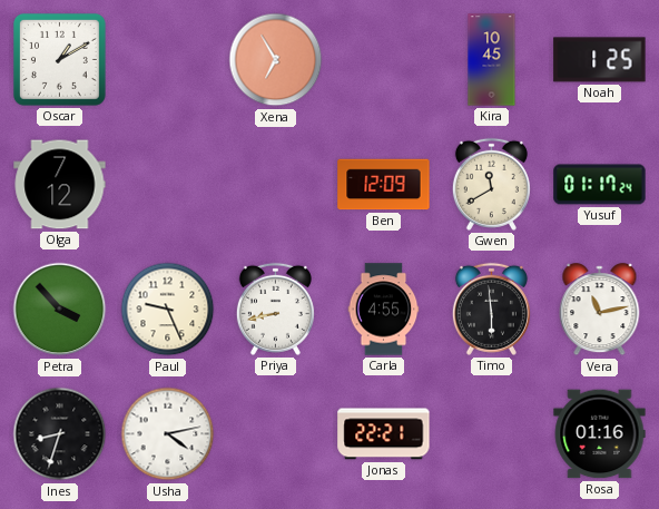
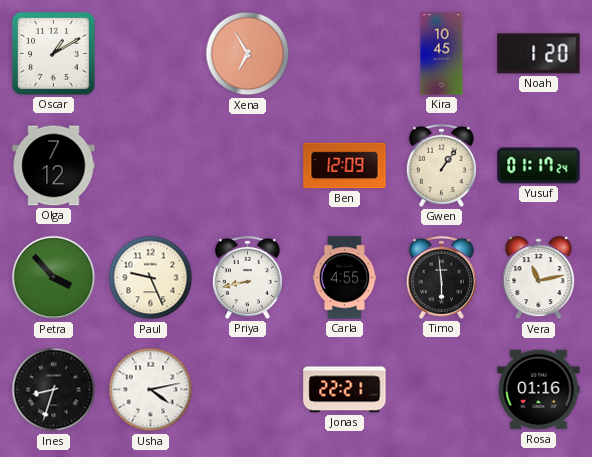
Noah: 1:25 -> 1:20 (539, 54)
Gwen: 11:40 -> 1:06 (441, 165)
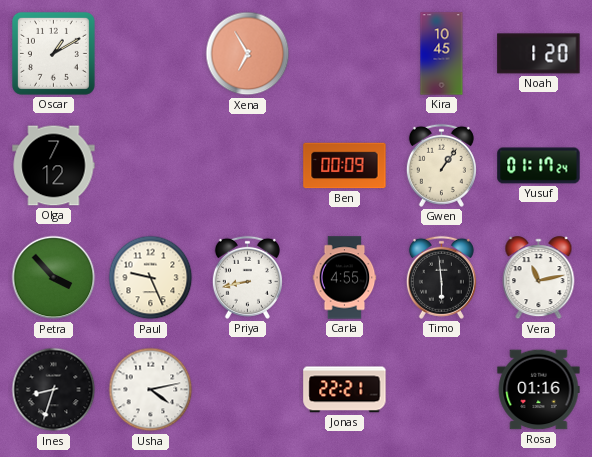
Ben: 12:09 -> 00:09 (345, 166)
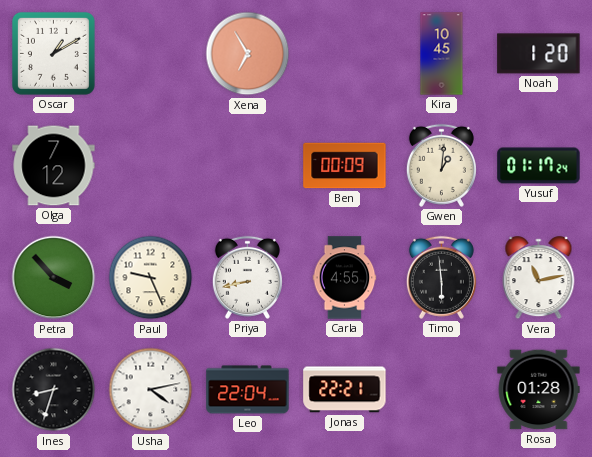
Gwen: 1:06 -> 1:01 (441, 165)
Leo: none -> 22:04 (248, 390)
Rosa: 01:16 -> 01:28 (539, 390)
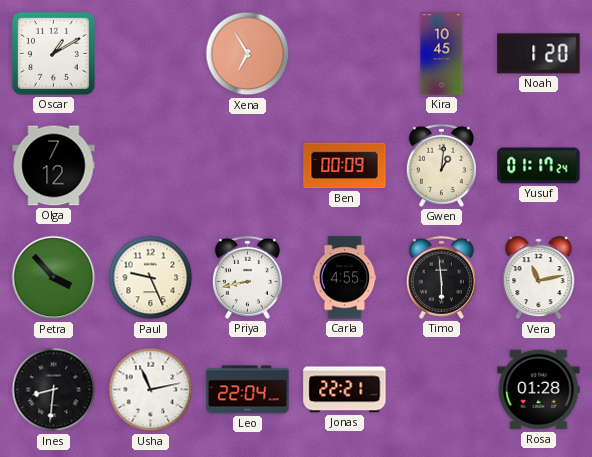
Ines: 8:33 -> 8:31 (54, 390)
Usha: 4:13 -> 11:13 (151, 390)
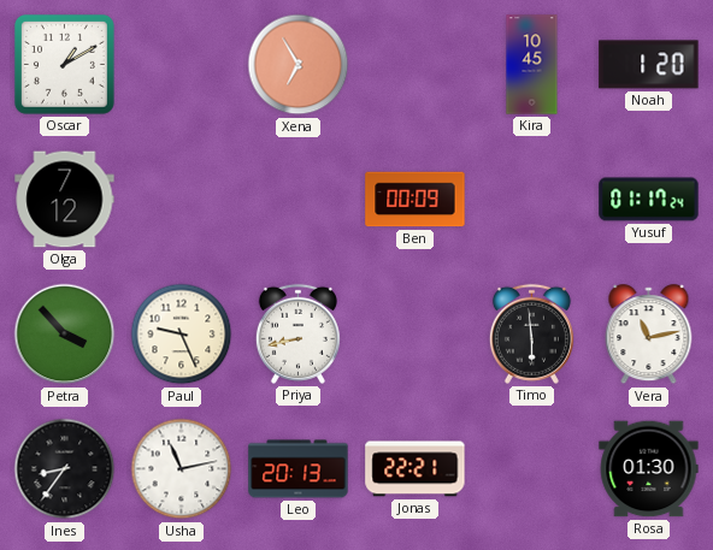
Gwen: 1:01 -> none (441, 165)
Carla: 4:55 -> none (345, 278)
Ines: 8:31 -> 8:36 (65, 469)
Leo: 22:04 -> 20:13 (299, 469)
Rosa: 01:28 -> 01:30 (649, 469)
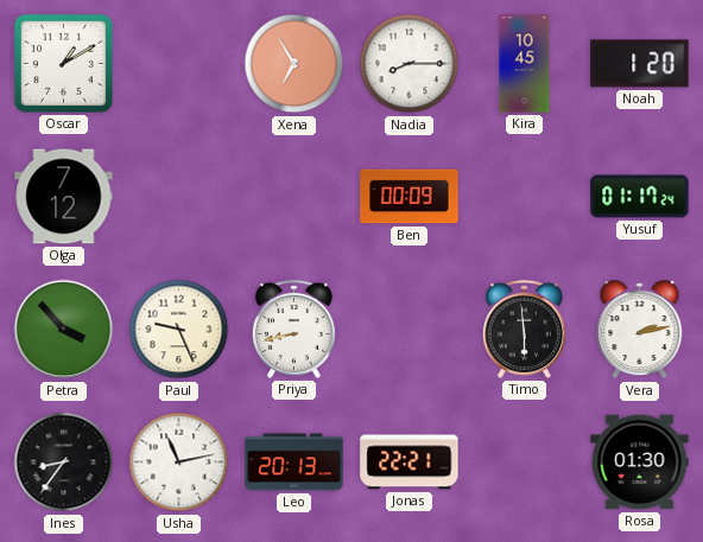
Nadia: none -> 8:15 (410, 64)
Vera: 11:13 -> 2:13 (640, 330)
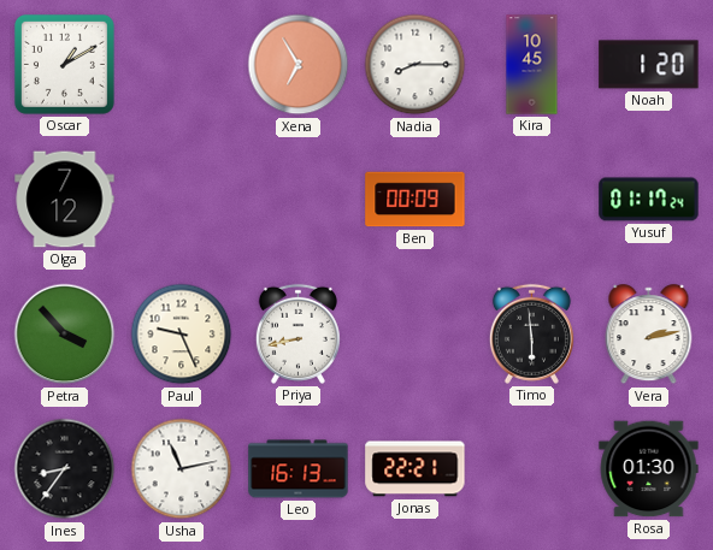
Leo: 20:13 -> 16:13 (299, 469)
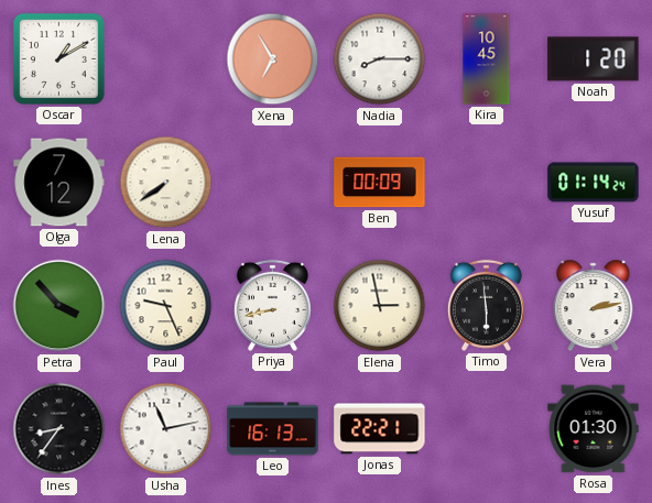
Lena: none -> 7:39 (166, 183)
Yusuf: 01:17 -> 01:14 (594, 183)
Elena: none -> 2:58 (380, 306)
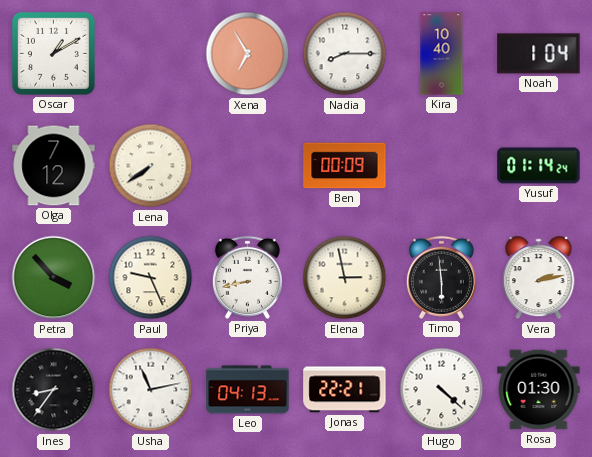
Kira: 10:45 -> 10:40 (442, 54)
Noah: 1:20 -> 1:04 (539, 54)
Leo: 16:13 -> 04:13 (248, 390)
Hugo: none -> 4:22 (442, 390)
